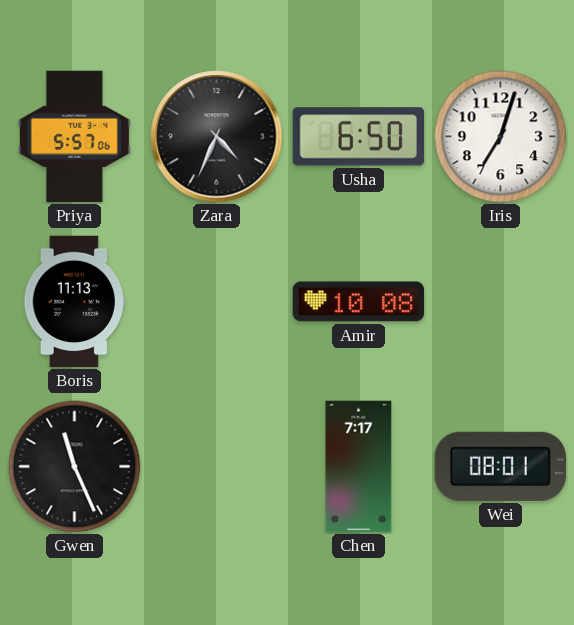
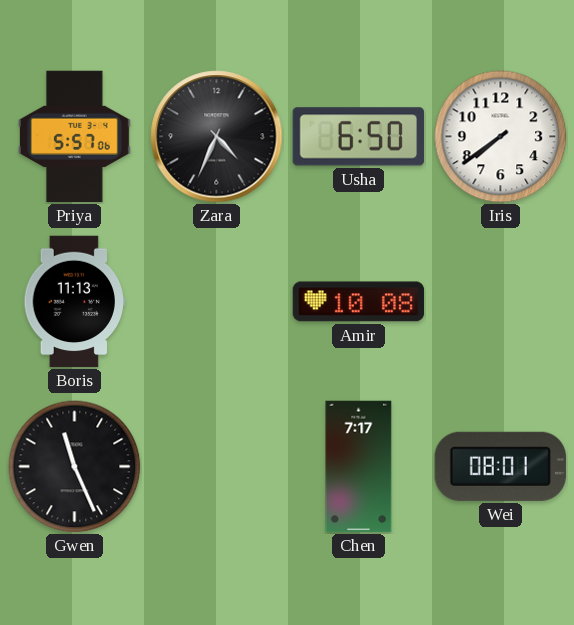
Iris: 7:03 -> 7:39 (501, 137)
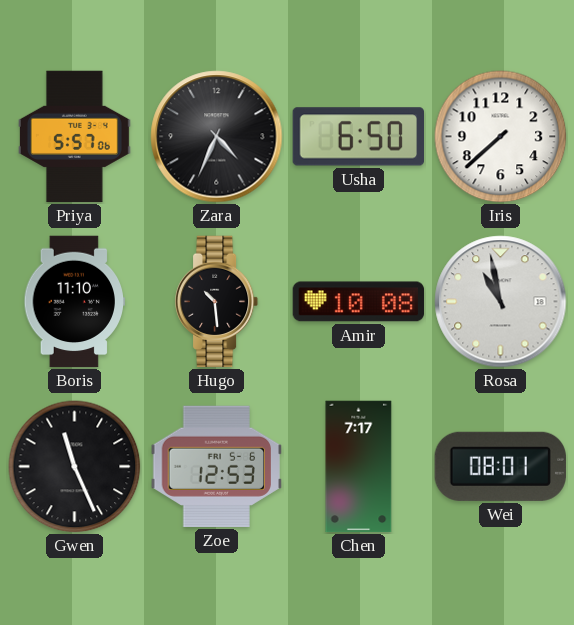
Iris: 7:39 -> 7:38 (501, 137)
Boris: 11:13 -> 11:10 (75, 302)
Hugo: none -> 10:29 (217, 302)
Rosa: none -> 10:58 (501, 302)
Zoe: none -> 12:53 (217, 466)
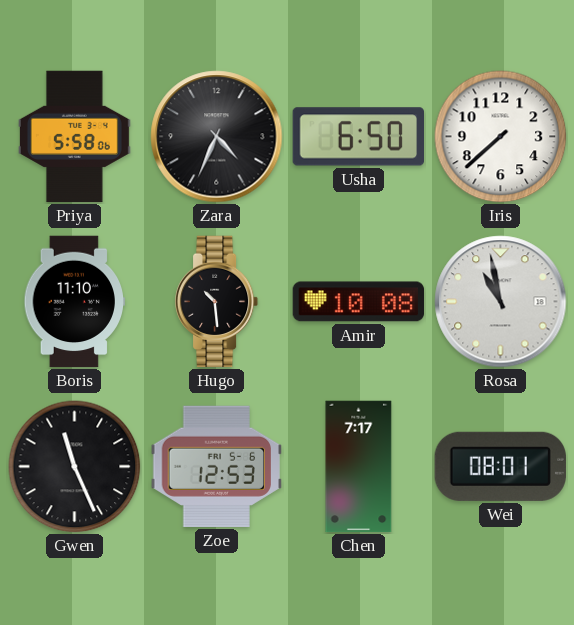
Priya: 5:57 -> 5:58 (74, 137)
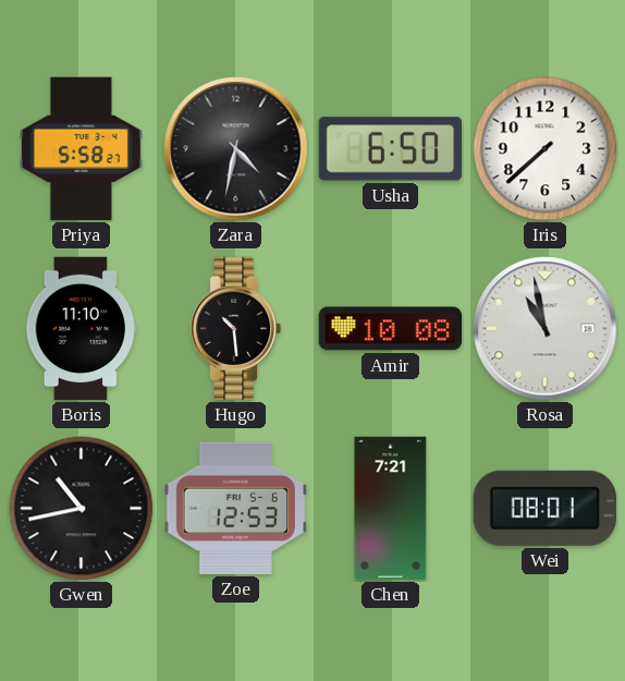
Priya: 5:58:06 -> 5:58:27 (81, 149)
Zara: 4:34 -> 4:32 (236, 149)
Gwen: 11:26 -> 10:43 (82, 509)
Chen: 7:17 -> 7:21 (391, 509)
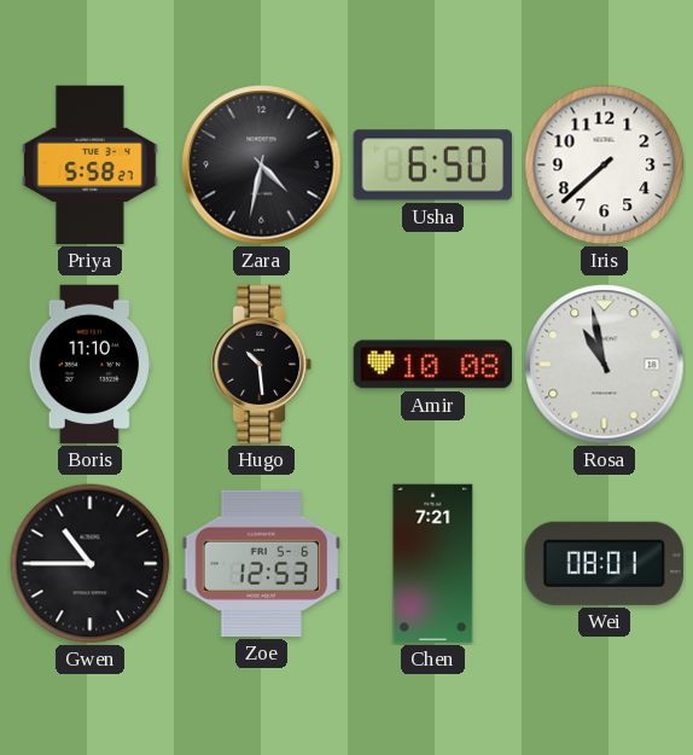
Gwen: 10:43 -> 10:45 (91, 564)
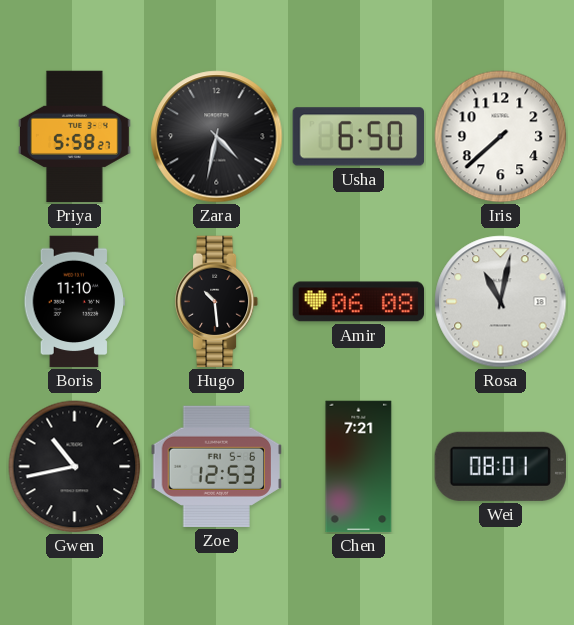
Amir: 10:08 -> 06:08 (359, 302)
Rosa: 10:58 -> 11:02 (501, 302)
Gwen: 10:45 -> 10:43 (75, 467)
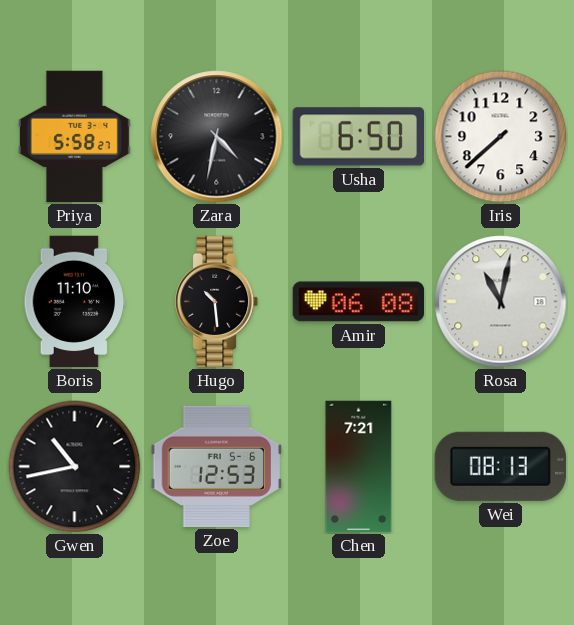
Wei: 08:01 -> 08:13 (500, 466)
